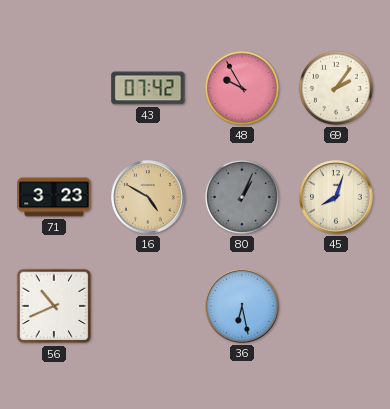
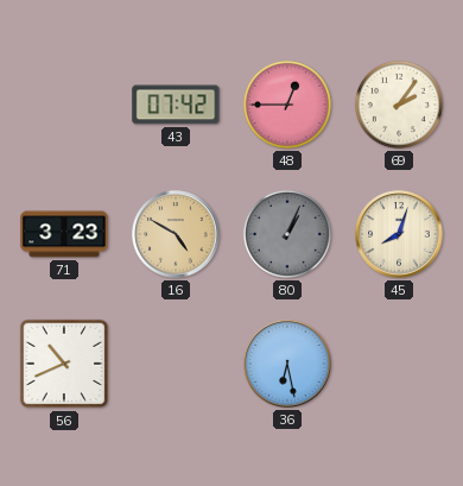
48: 9:55 -> 12:45 (287, 105)
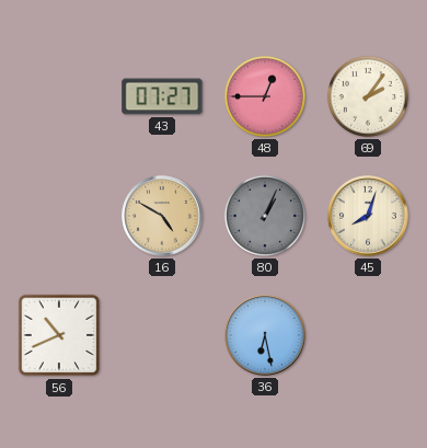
43: 07:42 -> 07:27 (162, 96)
71: 3:23 -> none (64, 234)
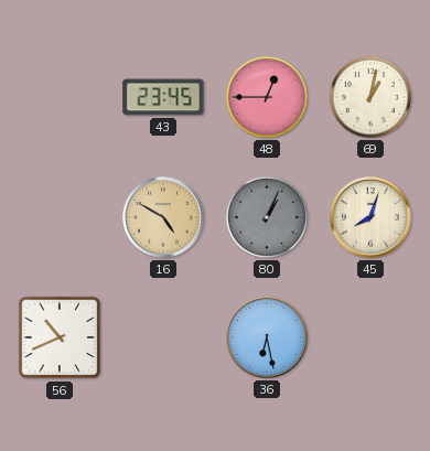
43: 07:27 -> 23:45 (163, 97)
69: 2:06 -> 1:02 (370, 97)
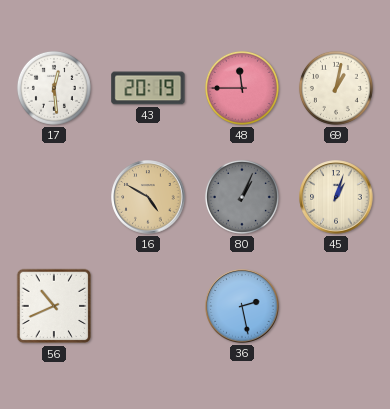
17: none -> 12:29 (54, 88)
43: 23:45 -> 20:19 (148, 88)
48: 12:45 -> 11:45 (242, 88)
45: 8:03 -> 1:03 (336, 197)
36: 6:28 -> 2:28 (242, 306)
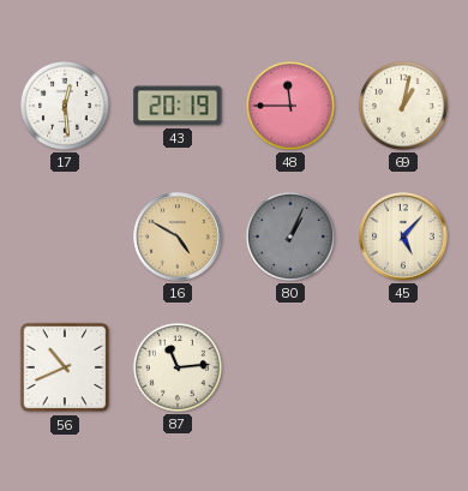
45: 1:03 -> 5:07 (403, 236)
87: none -> 11:14 (178, 367)
36: 2:28 -> none (242, 306)
